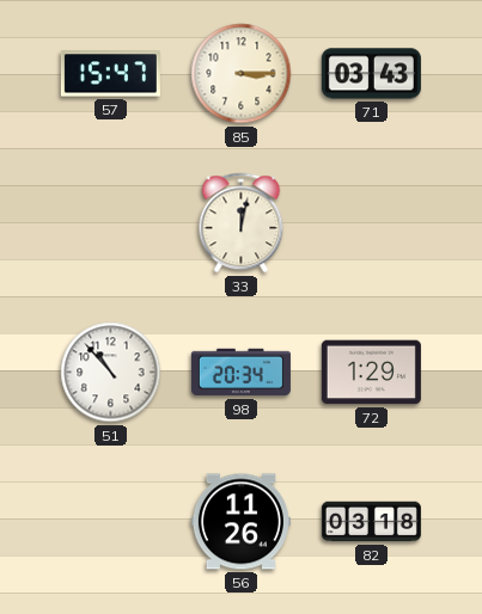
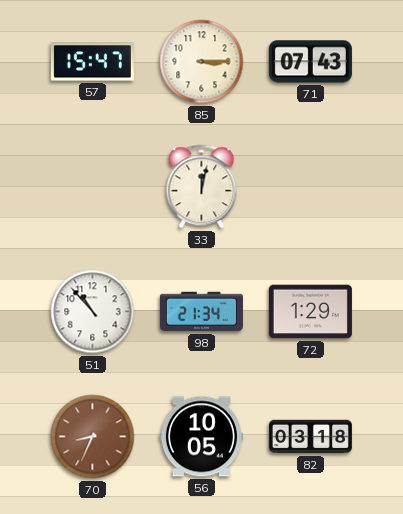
71: 03:43 -> 07:43 (310, 62)
98: 20:34 -> 21:34 (201, 312)
70: none -> 8:34 (93, 437)
56: 11:26 -> 10:05 (201, 437)
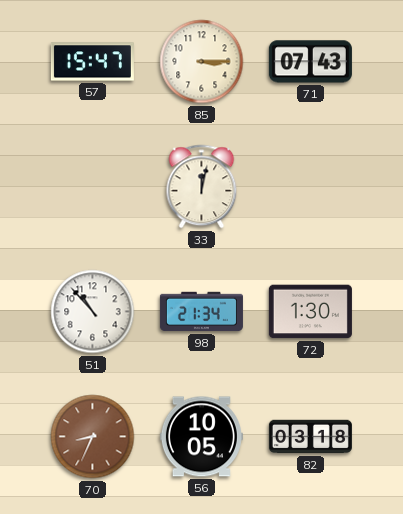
72: 1:29 -> 1:30 (310, 312)
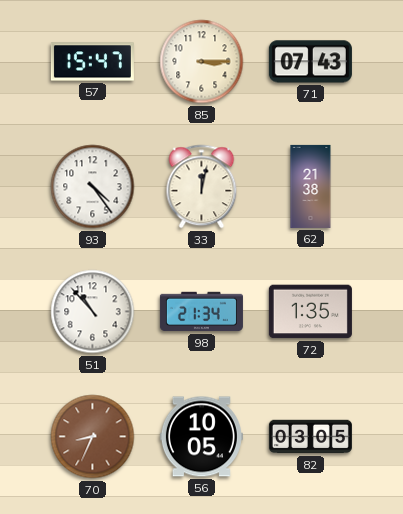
93: none -> 4:24 (93, 187)
62: none -> 21:38 (311, 186)
72: 1:30 -> 1:35 (310, 312)
82: 03:18 -> 03:05 (310, 437)
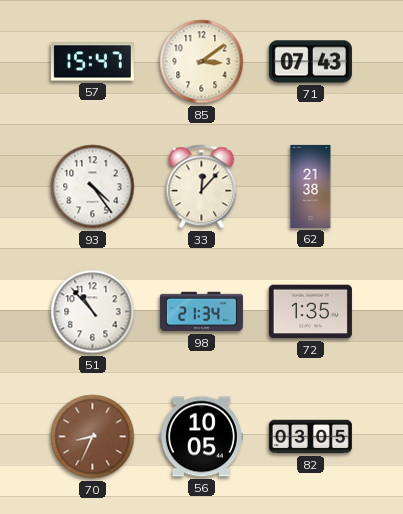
85: 3:15 -> 3:09 (202, 62)
33: 12:02 -> 12:07 (202, 187)
